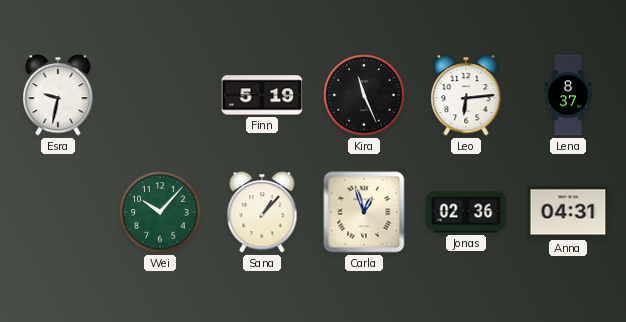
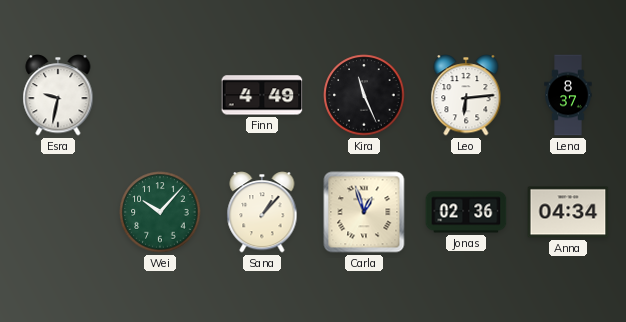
Finn: 5:19 -> 4:49 (262, 95)
Anna: 04:31 -> 04:34 (568, 212)
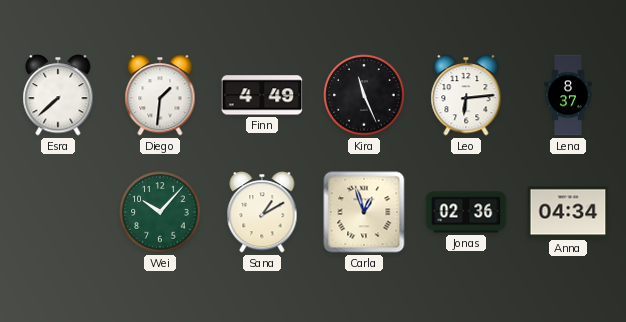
Esra: 9:32 -> 7:38 (58, 95)
Diego: none -> 1:31 (160, 95)
Sana: 1:07 -> 1:10 (262, 212)
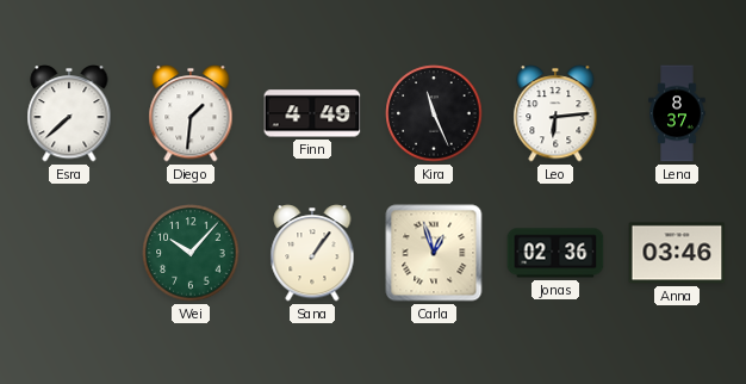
Sana: 1:10 -> 1:06 (312, 253)
Anna: 04:34 -> 03:46 (677, 253)
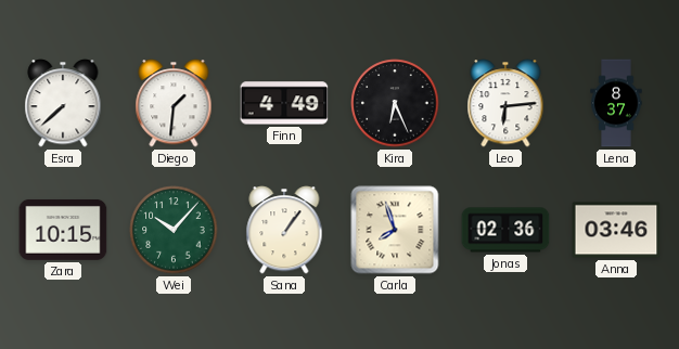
Kira: 11:26 -> 6:26 (395, 103)
Zara: none -> 10:15 (63, 230)
Carla: 12:57 -> 7:57 (395, 230)
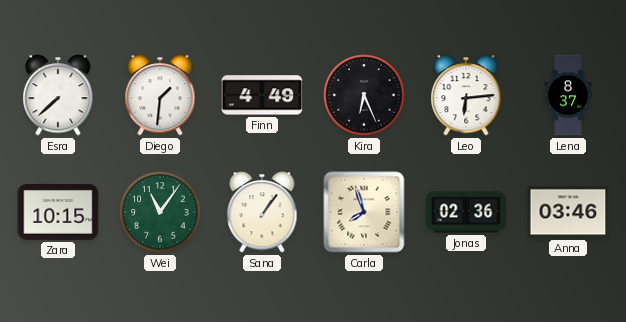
Wei: 10:07 -> 11:06 (160, 212)
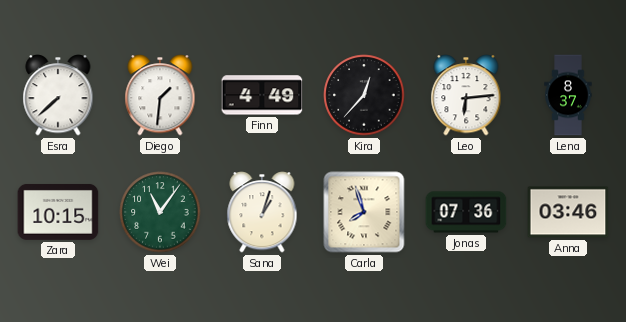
Kira: 6:26 -> 12:37 (364, 95)
Sana: 1:06 -> 1:03 (262, 212)
Jonas: 02:36 -> 07:36 (466, 212)
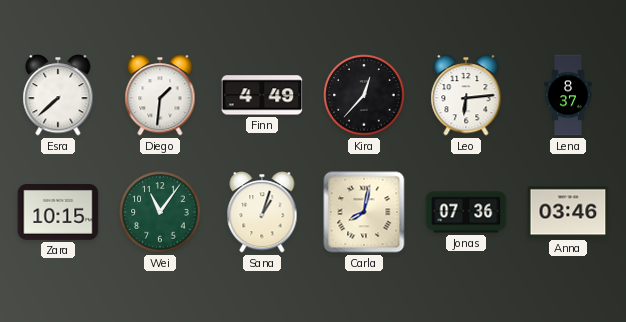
Carla: 7:57 -> 8:02 (364, 212)
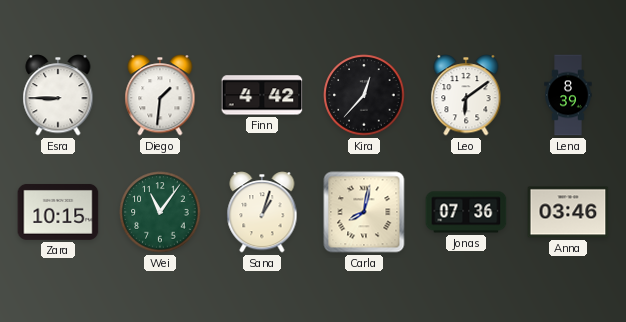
Esra: 7:38 -> 8:45 (58, 95)
Finn: 4:49 -> 4:42 (262, 95)
Leo: 6:14 -> 6:09 (466, 95)
Lena: 8:37 -> 8:39 (568, 95)
